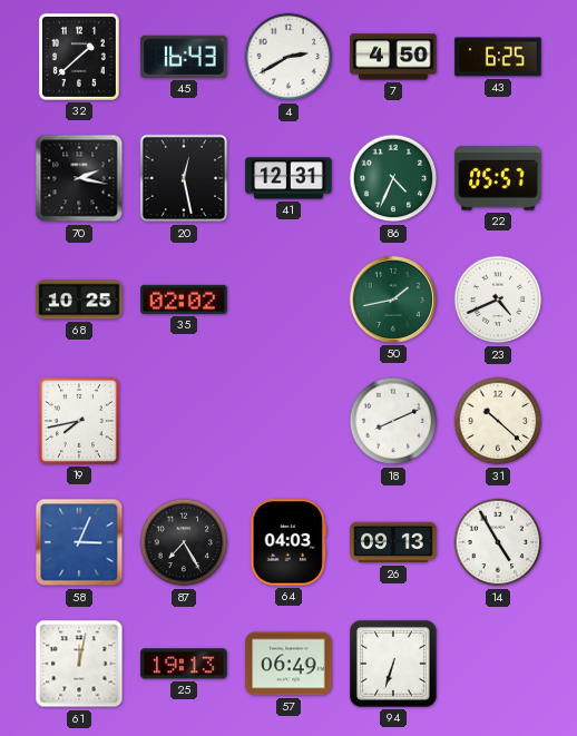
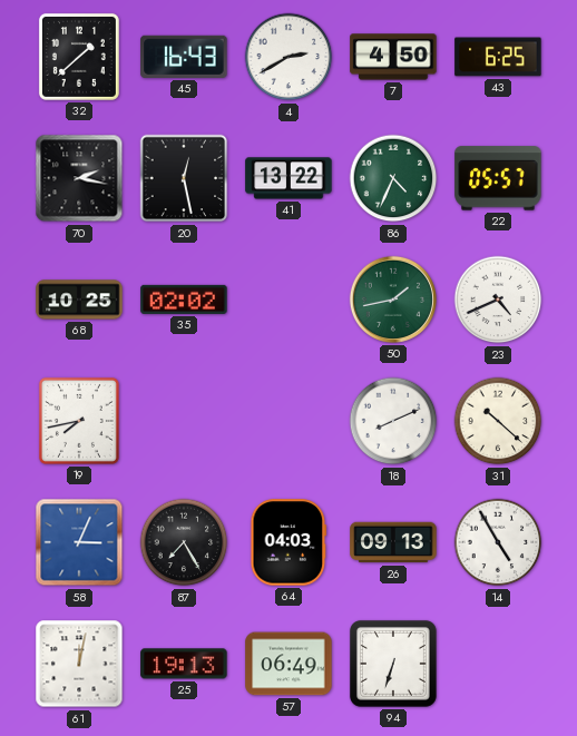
41: 12:31 -> 13:22 (288, 178)
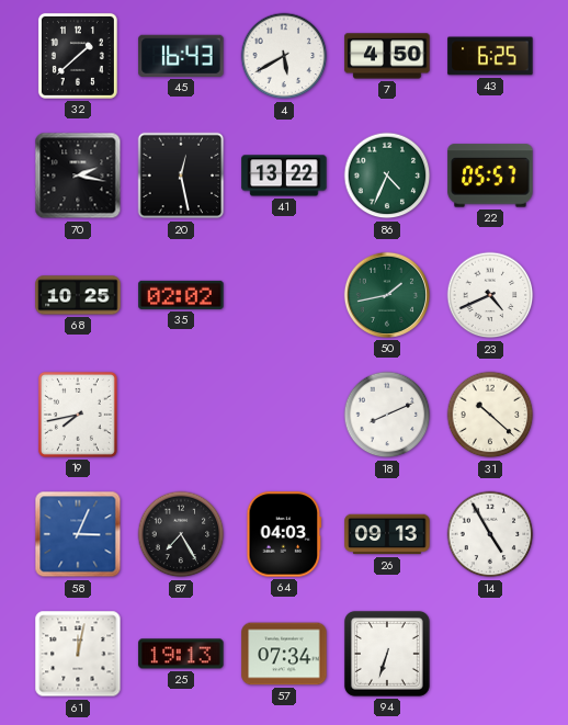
4: 2:40 -> 5:40 (284, 56)
57: 06:49 -> 07:34 (284, 654)
